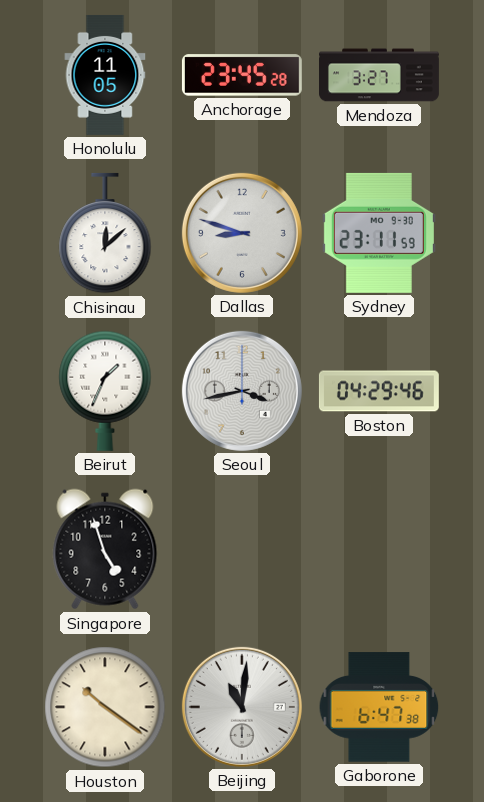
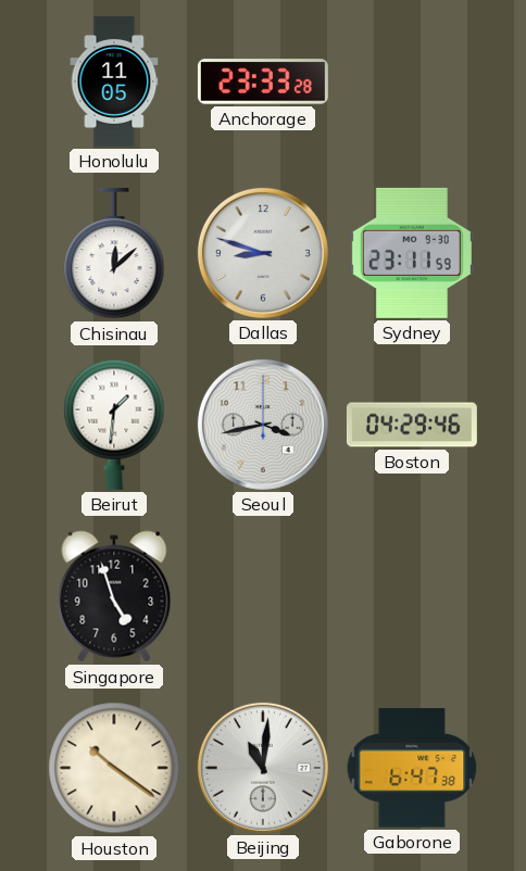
Anchorage: 23:45 -> 23:33 (263, 81)
Mendoza: 3:27 -> none (380, 75)
Beirut: 1:34 -> 1:31 (114, 425)
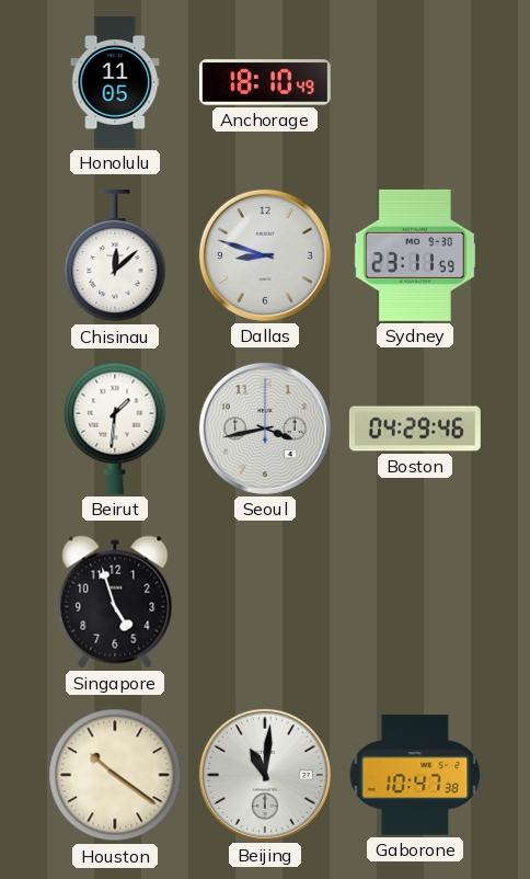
Anchorage: 23:33 -> 18:10 (265, 82)
Gaborone: 6:47 -> 10:47 (415, 775)
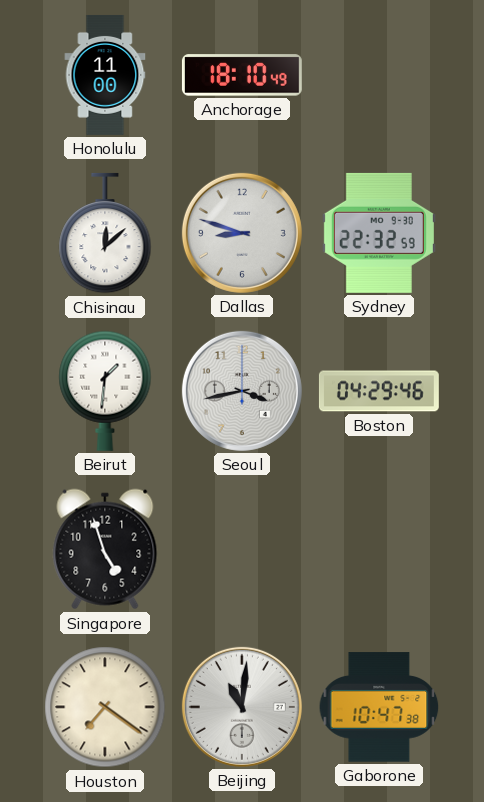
Honolulu: 11:05 -> 11:00 (105, 75)
Sydney: 23:11 -> 22:32 (379, 233)
Houston: 10:21 -> 7:21 (105, 707)
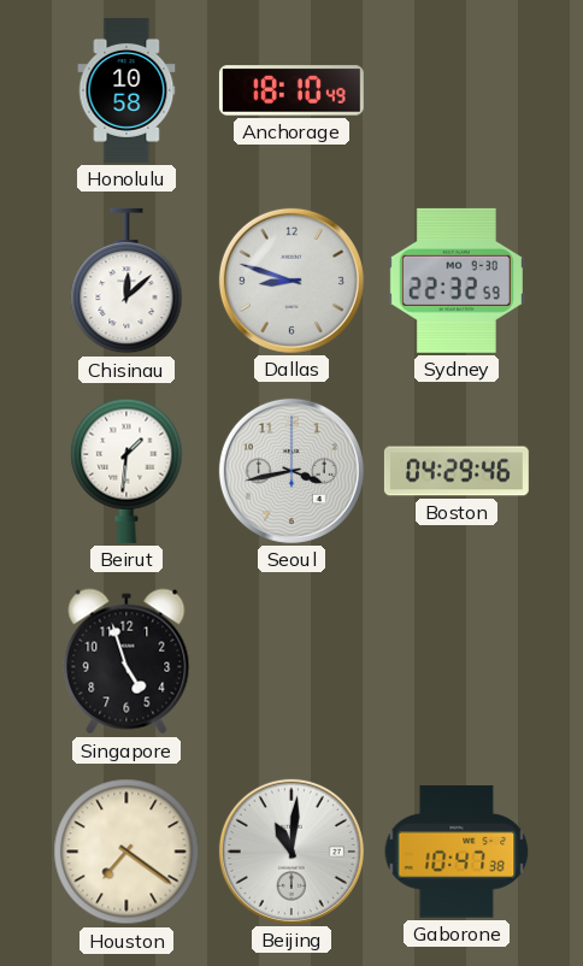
Honolulu: 11:00 -> 10:58 (126, 90)
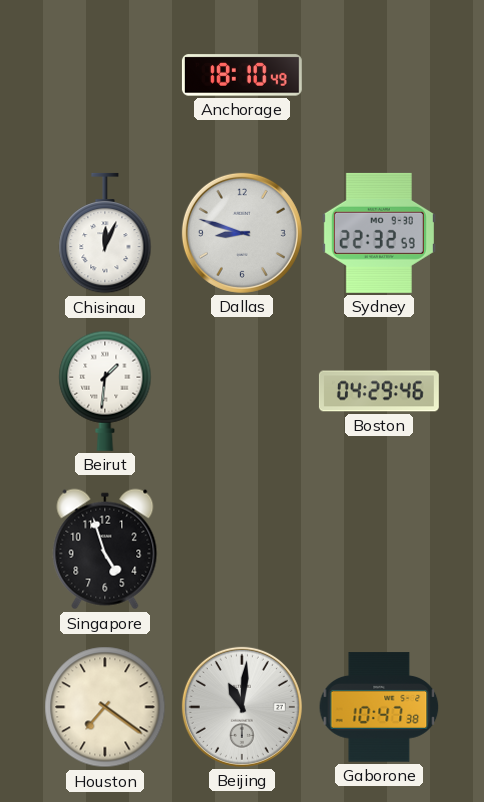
Honolulu: 10:58 -> none (126, 90)
Chisinau: 12:08 -> 12:04 (105, 233)
Seoul: 3:43 -> none (291, 471)
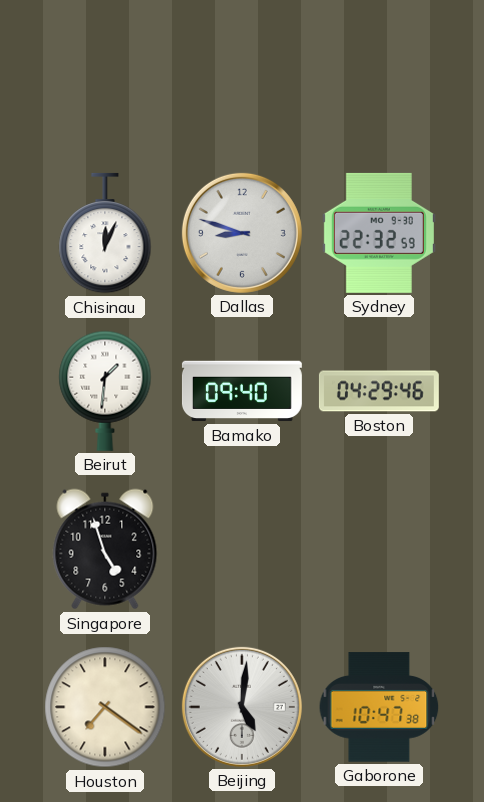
Anchorage: 18:10 -> none (242, 75)
Bamako: none -> 09:40 (242, 391)
Beijing: 11:01 -> 5:01 (242, 707)
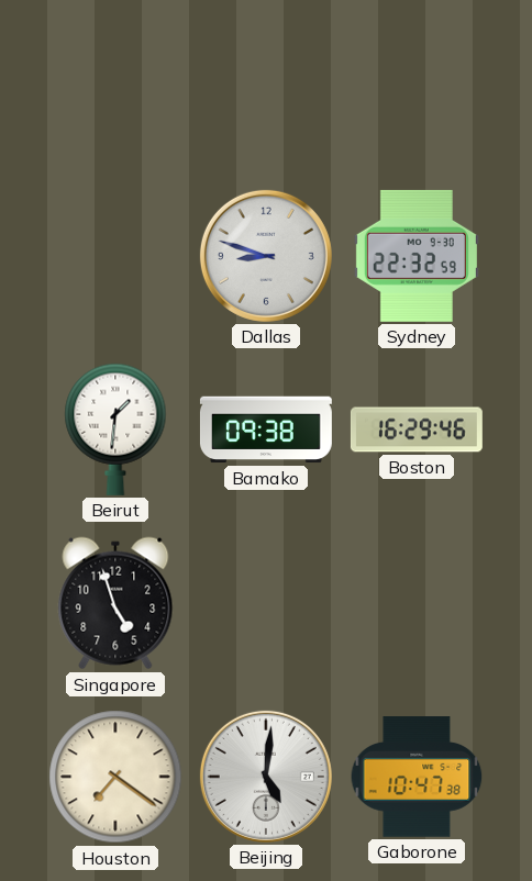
Chisinau: 12:04 -> none (105, 233)
Bamako: 09:40 -> 09:38 (266, 430)
Boston: 04:29 -> 16:29 (417, 430)
